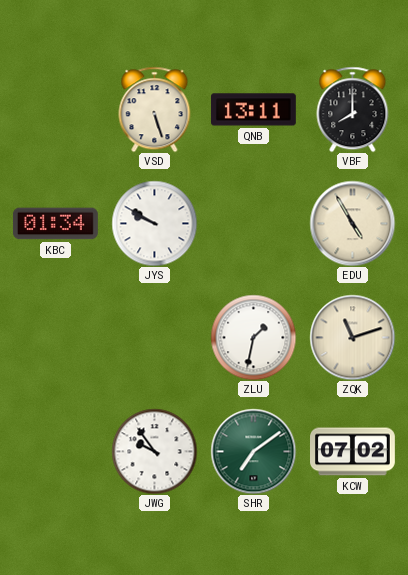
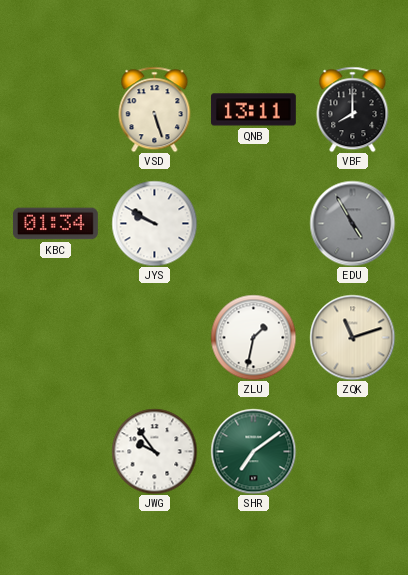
EDU dial: cream -> grey (352, 223)
KCW: 07:02 -> none (353, 452)
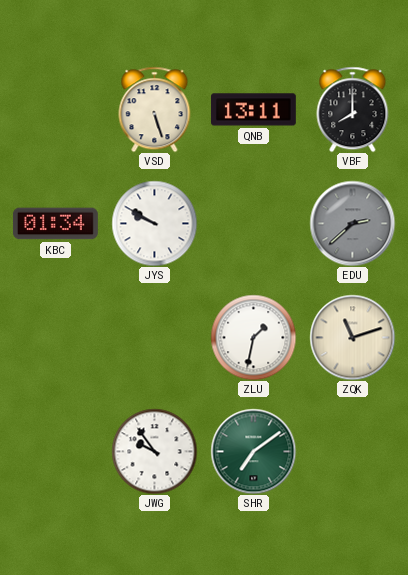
EDU: 4:55 -> 2:38 (352, 223)
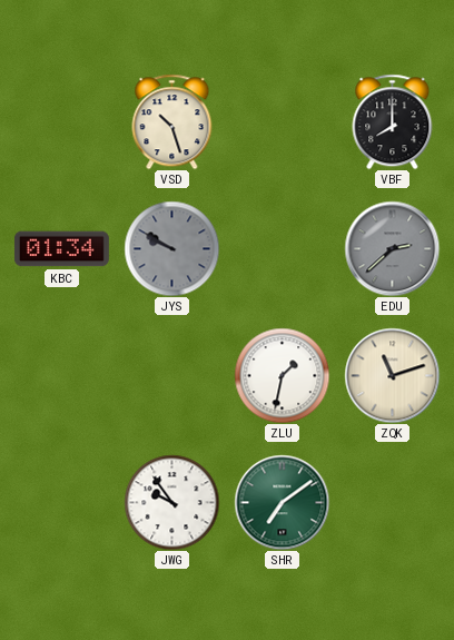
VSD: 5:27 -> 10:27 (172, 121)
QNB: 13:11 -> none (253, 110)
JYS dial: white -> grey (171, 248)
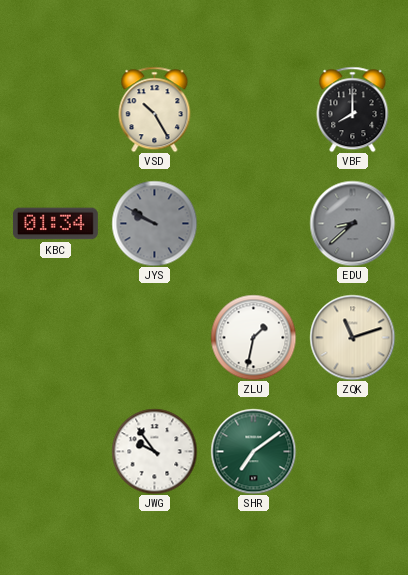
VSD: 10:27 -> 10:25 (155, 109)
EDU: 2:38 -> 8:38 (352, 223)
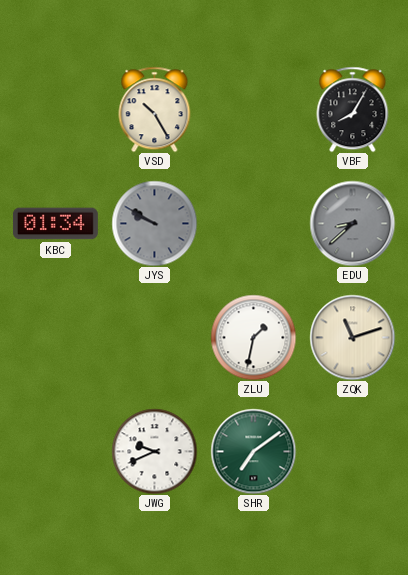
VBF: 8:00 -> 8:05 (353, 109)
JWG: 9:54 -> 9:41 (154, 451)
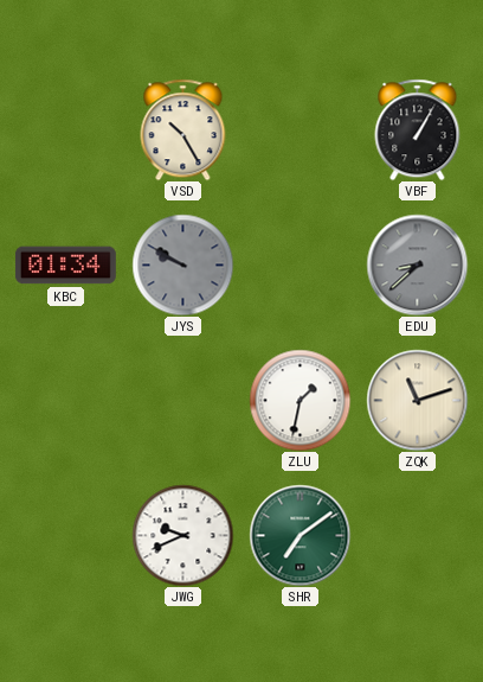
VBF: 8:05 -> 1:05 (418, 129)
